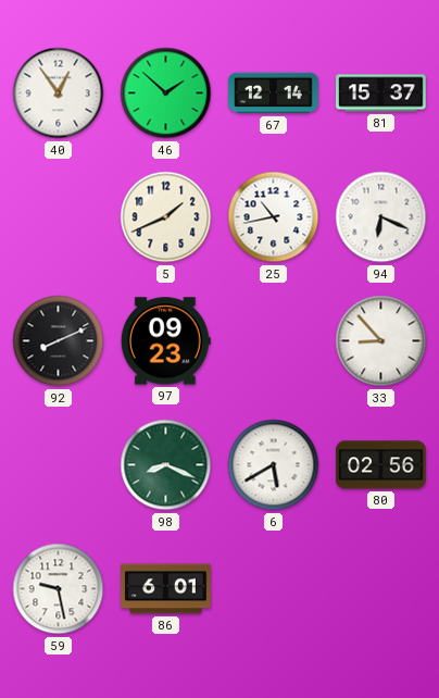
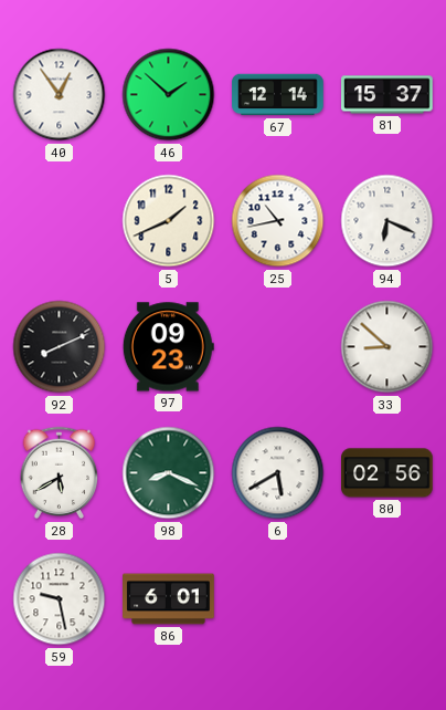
33: 8:53 -> 8:52 (387, 347)
28: none -> 5:40 (60, 473)
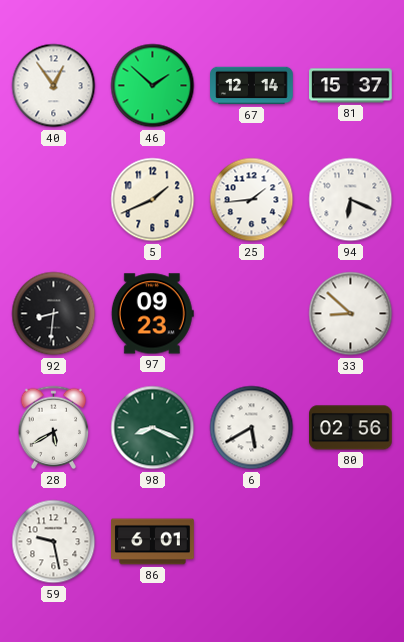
25: 10:43 -> 1:44 (252, 200)
92: 8:11 -> 8:31 (54, 314)
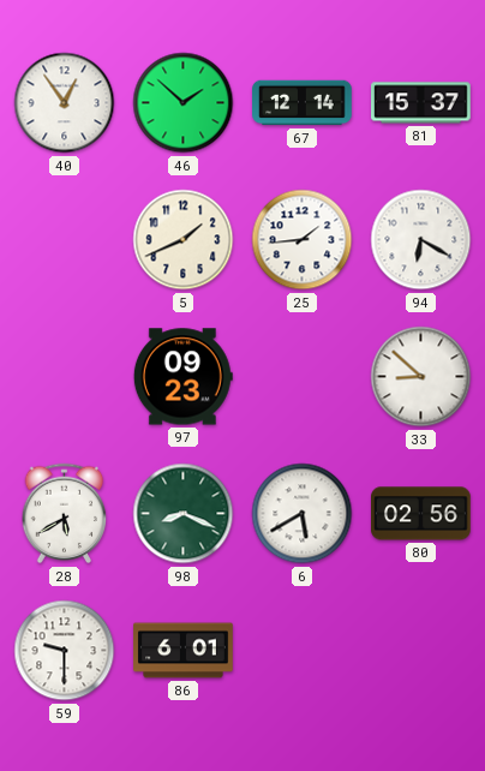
94: 6:19 -> 6:20 (421, 240)
92: 8:31 -> none (54, 314)
59: 9:28 -> 9:30 (65, 651)
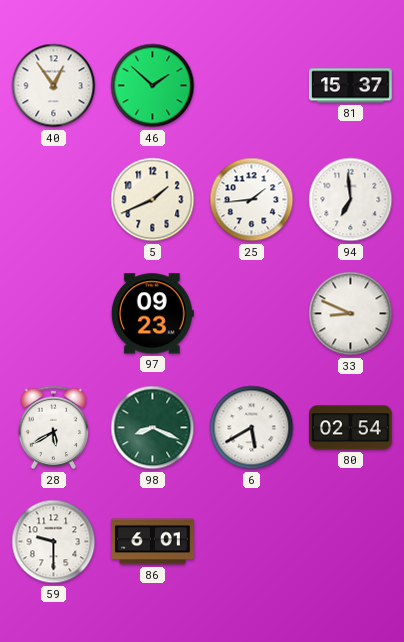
67: 12:14 -> none (303, 103)
94: 6:20 -> 6:59 (351, 200)
33: 8:52 -> 8:49 (351, 314)
80: 02:56 -> 02:54 (351, 428)
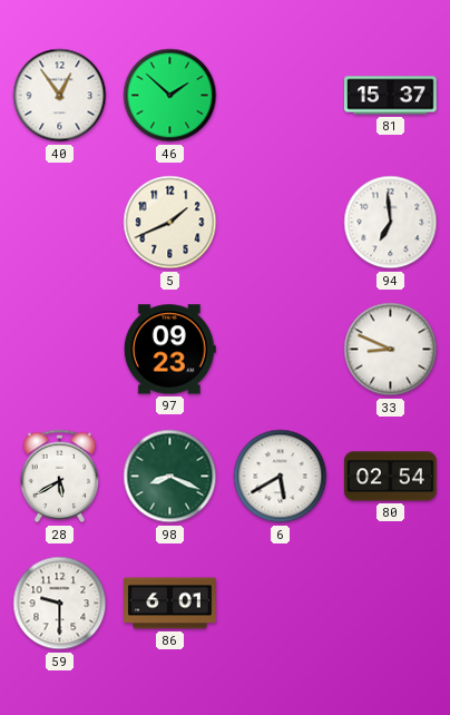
25: 1:44 -> none (252, 200)
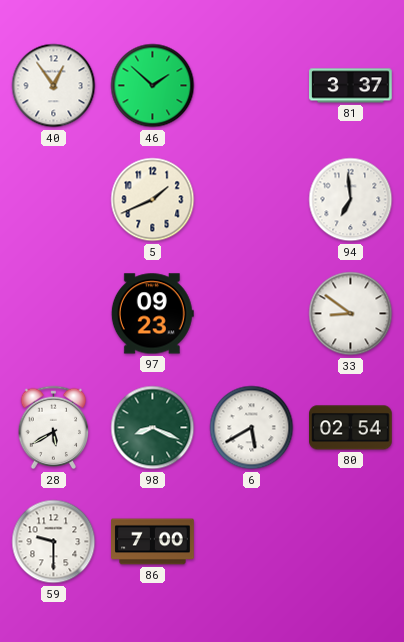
81: 15:37 -> 3:37 (351, 86)
33: 8:49 -> 8:51 (351, 314)
86: 6:01 -> 7:00 (153, 542)
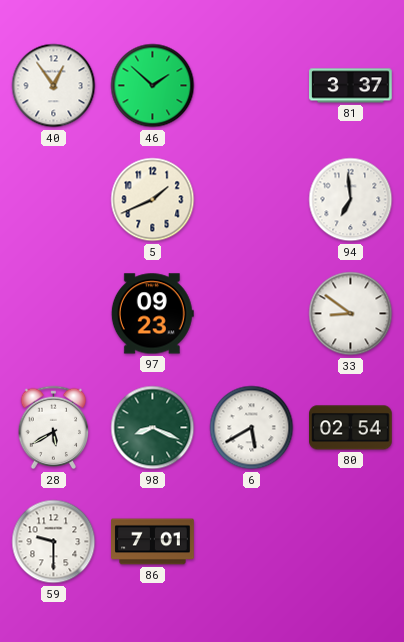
86: 7:00 -> 7:01 (153, 542)
